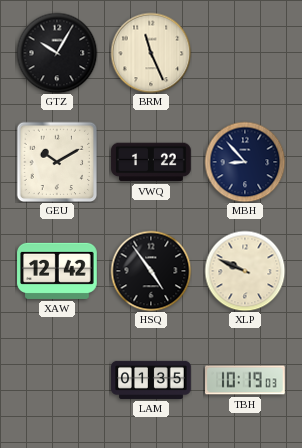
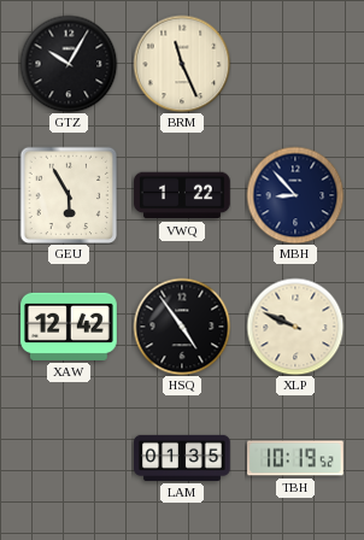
GEU: 10:10 -> 5:55 (69, 195)
TBH: 10:19:03 -> 10:19:52 (295, 458)
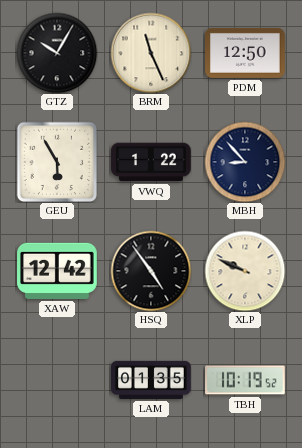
PDM: none -> 12:50 (245, 54)
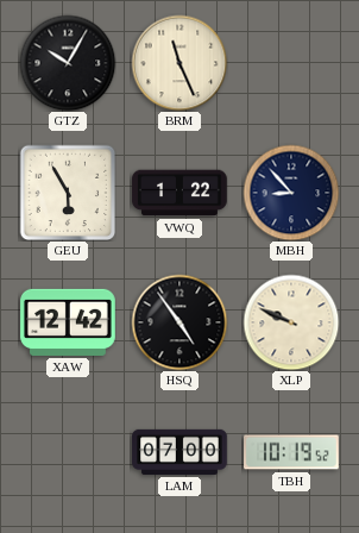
PDM: 12:50 -> none (245, 54)
LAM: 01:35 -> 07:00 (179, 452)
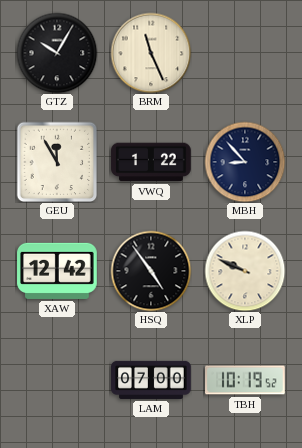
GEU: 5:55 -> 11:55 (57, 162)
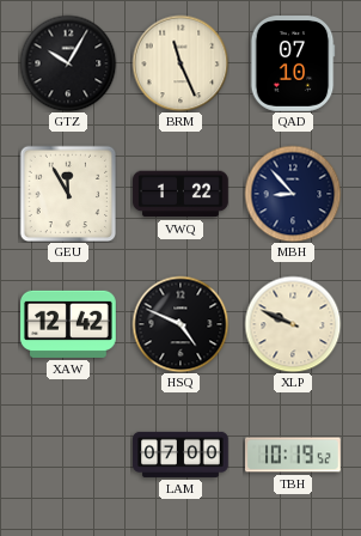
QAD: none -> 07:10 (293, 63)
HSQ: 4:54 -> 4:49 (180, 324)
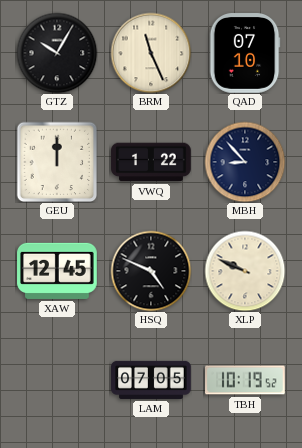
GEU: 11:55 -> 12:00 (57, 162)
XAW: 12:42 -> 12:45 (57, 271)
LAM: 07:00 -> 07:05 (151, 380)
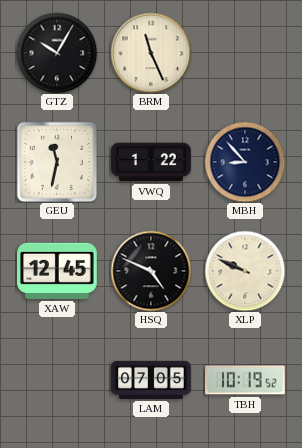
QAD: 07:10 -> none (245, 53)
GEU: 12:00 -> 11:32 (57, 162)
